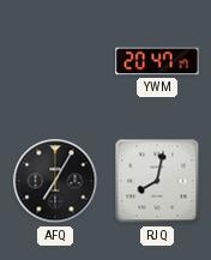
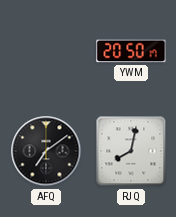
YWM: 20:47 -> 20:50 (131, 51)
AFQ: 7:05 -> 7:09 (46, 151)
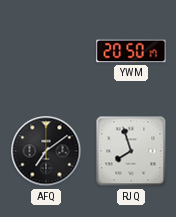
RJQ: 8:02 -> 7:57 (131, 151)
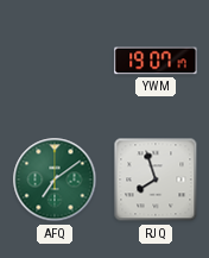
YWM: 20:50 -> 19:07 (156, 61)
AFQ dial: black -> green (55, 180)
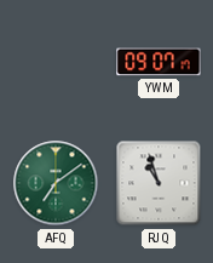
YWM: 19:07 -> 09:07 (159, 62)
RJQ: 7:57 -> 10:57 (159, 183)
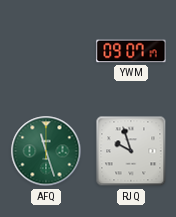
AFQ: 7:09 -> 11:27 (46, 151)
RJQ: 10:57 -> 9:57 (131, 151)
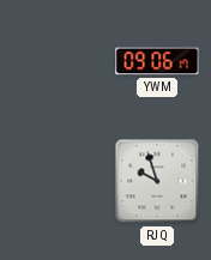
YWM: 09:07 -> 09:06 (157, 61)
AFQ: 11:27 -> none (46, 151)
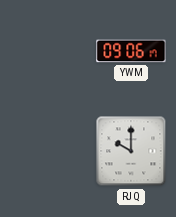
RJQ: 9:57 -> 10:00 (131, 151)
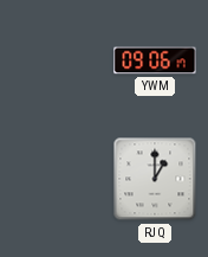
RJQ: 10:00 -> 1:00 (155, 179)
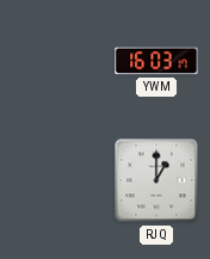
YWM: 09:06 -> 16:03 (156, 61)
